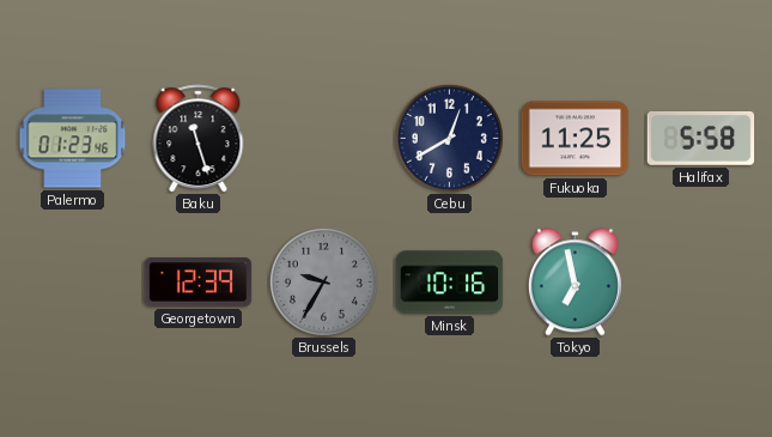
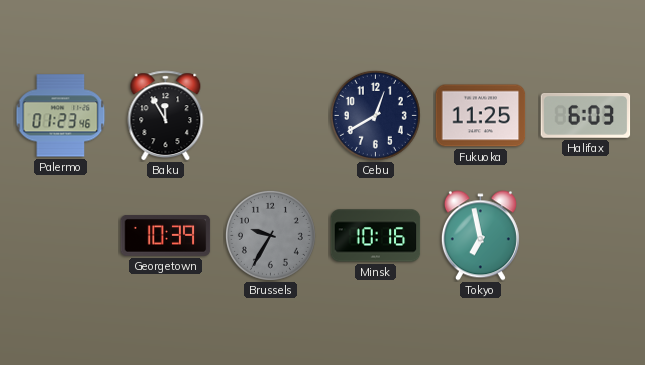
Baku: 11:27 -> 11:55 (166, 116)
Halifax: 5:58 -> 6:03 (586, 116)
Georgetown: 12:39 -> 10:39 (166, 236)
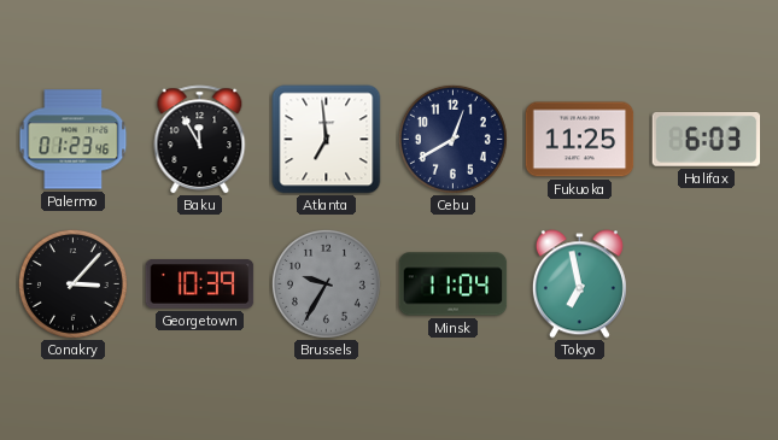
Atlanta: none -> 6:59 (327, 140)
Conakry: none -> 3:07 (72, 283)
Minsk: 10:16 -> 11:04 (454, 284)
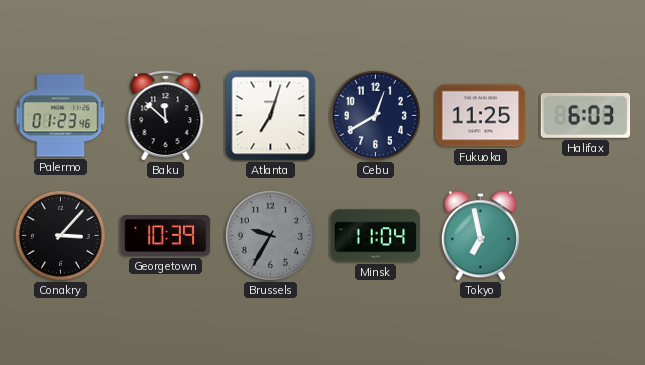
Baku: 11:55 -> 11:52 (166, 116)
Atlanta: 6:59 -> 7:03 (271, 116)
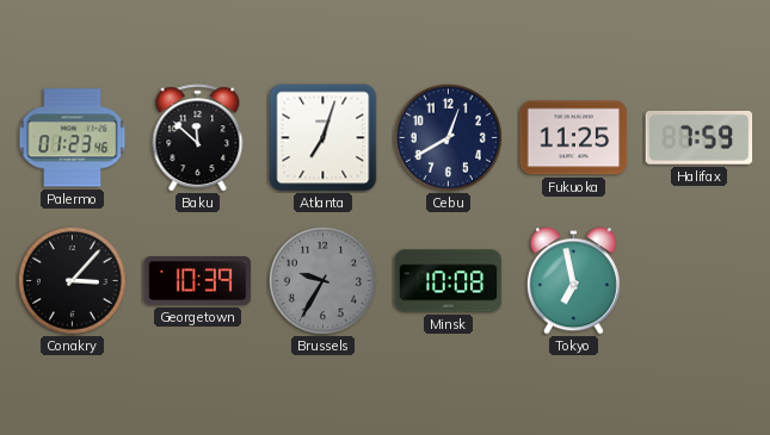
Halifax: 6:03 -> 7:59 (700, 138)
Minsk: 11:04 -> 10:08 (449, 281)
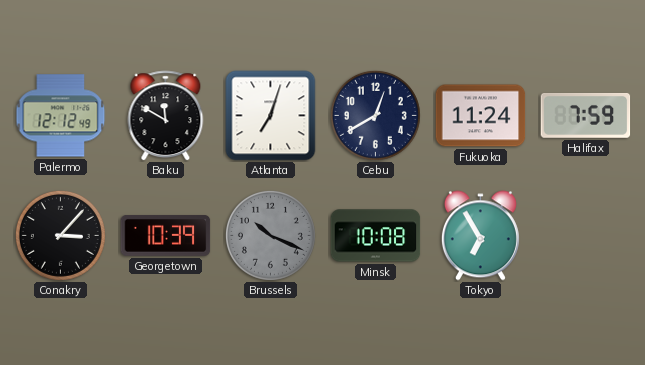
Palermo: 01:23 -> 12:12 (61, 116)
Baku: 11:52 -> 11:50 (166, 116)
Fukuoka: 11:25 -> 11:24 (481, 116)
Brussels: 9:35 -> 10:19 (270, 235)
Tokyo: 6:58 -> 6:55 (480, 236)
